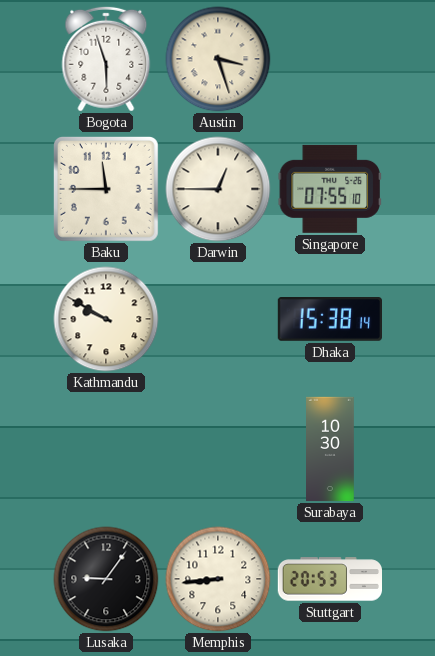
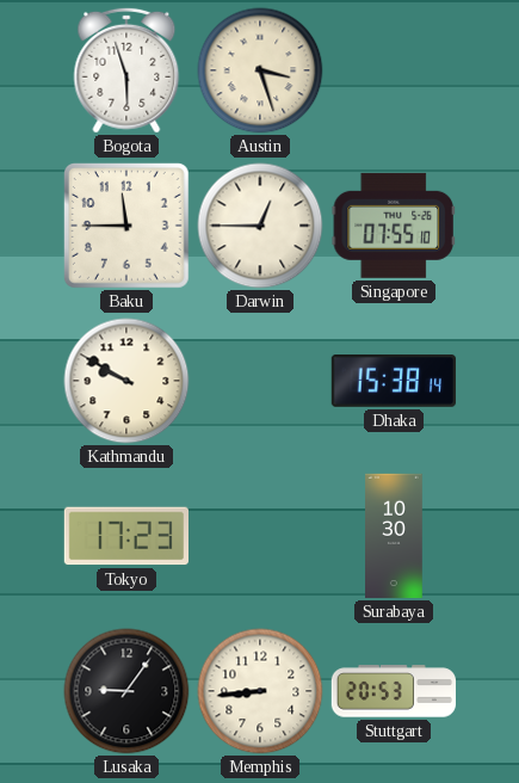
Tokyo: none -> 17:23 (125, 536)
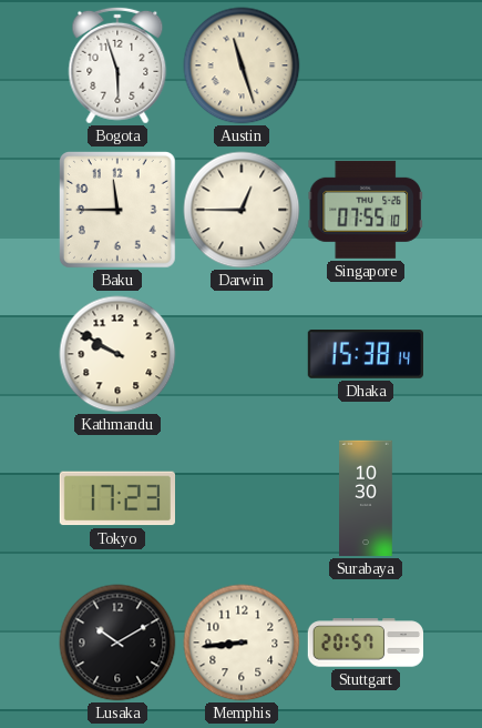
Austin: 3:27 -> 11:27 (242, 65)
Lusaka: 9:06 -> 10:10 (117, 643)
Stuttgart: 20:53 -> 20:57 (365, 643)
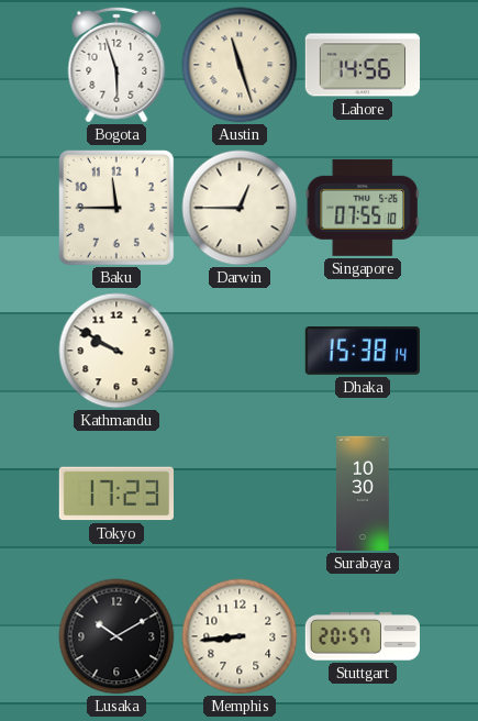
Lahore: none -> 14:56 (363, 65)
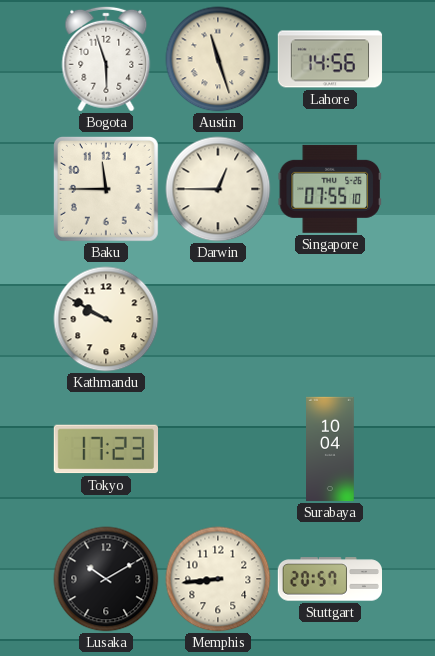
Dhaka: 15:38 -> none (362, 352)
Surabaya: 10:30 -> 10:04 (330, 449)
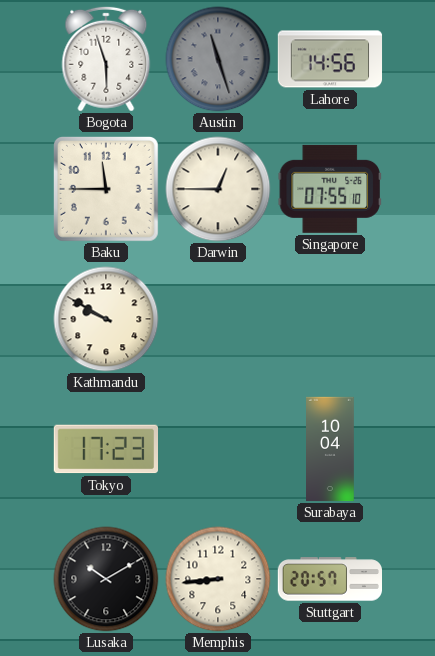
Austin dial: cream -> grey (218, 59)
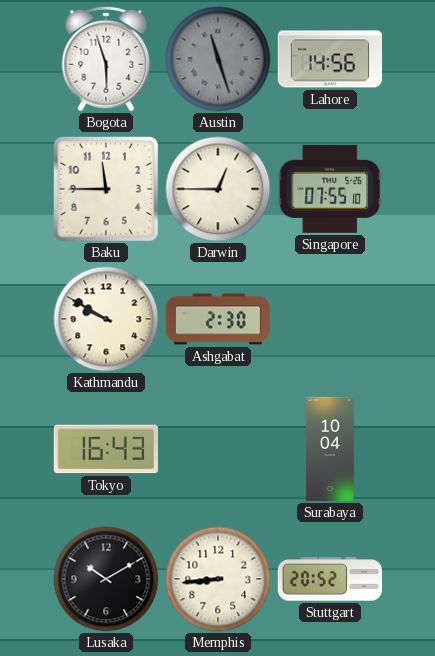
Ashgabat: none -> 2:30 (218, 319)
Tokyo: 17:23 -> 16:43 (105, 449)
Stuttgart: 20:57 -> 20:52 (329, 579)
